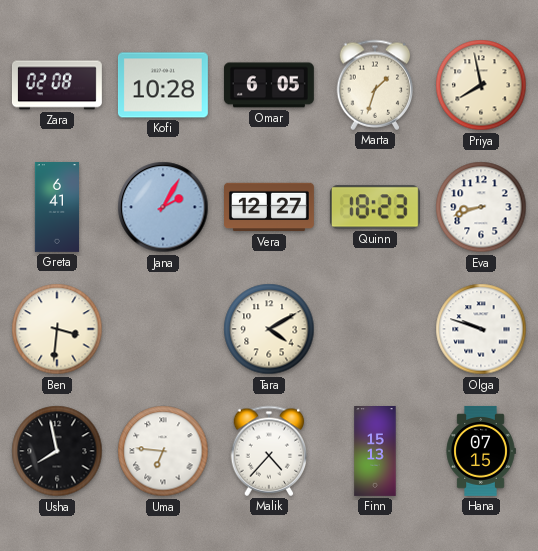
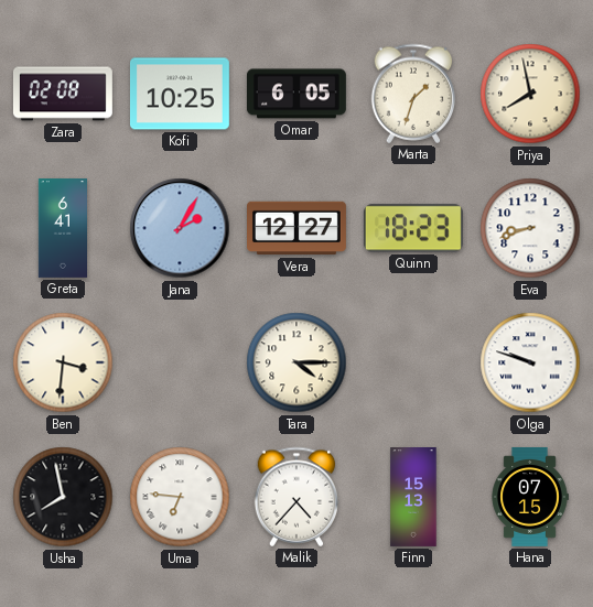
Kofi: 10:28 -> 10:25 (180, 94)
Tara: 4:10 -> 4:15 (296, 362)
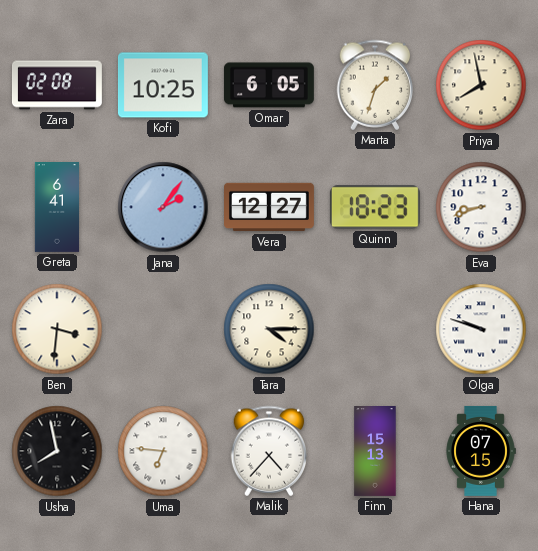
Jana: 2:05 -> 2:06 (163, 207)
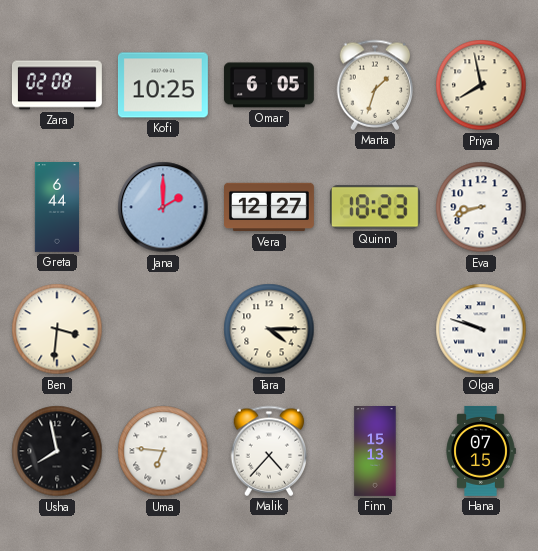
Greta: 6:41 -> 6:44 (56, 208)
Jana: 2:06 -> 2:00 (163, 207)
